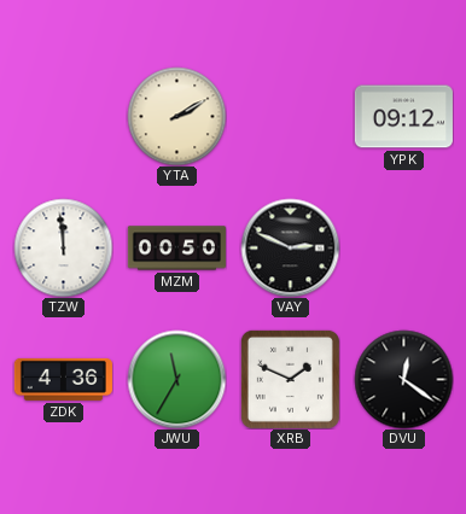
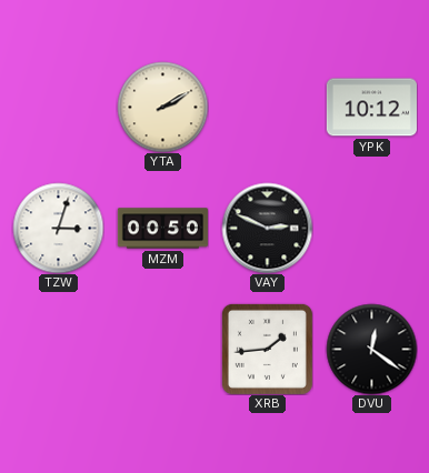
YPK: 09:12 -> 10:12 (371, 108)
TZW: 11:59 -> 3:03 (58, 228)
ZDK: 4:36 -> none (63, 379)
JWU: 11:35 -> none (176, 379)
XRB: 1:49 -> 1:44 (267, 349)
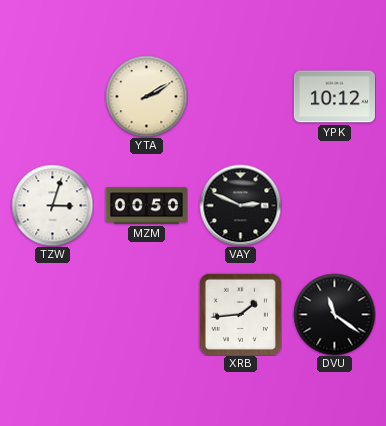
DVU: 12:21 -> 11:21 (334, 314)
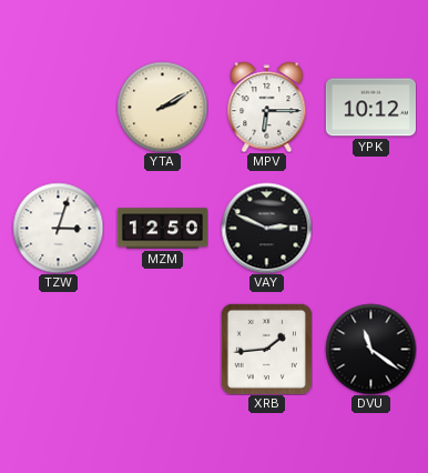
MPV: none -> 6:15 (267, 107)
MZM: 00:50 -> 12:50 (162, 229)
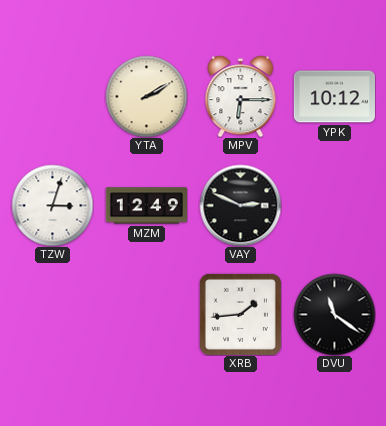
MZM: 12:50 -> 12:49 (146, 206)
